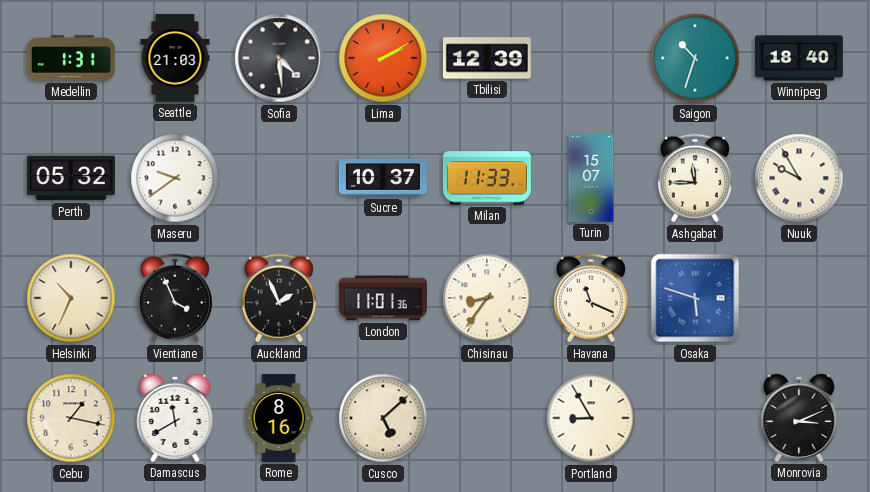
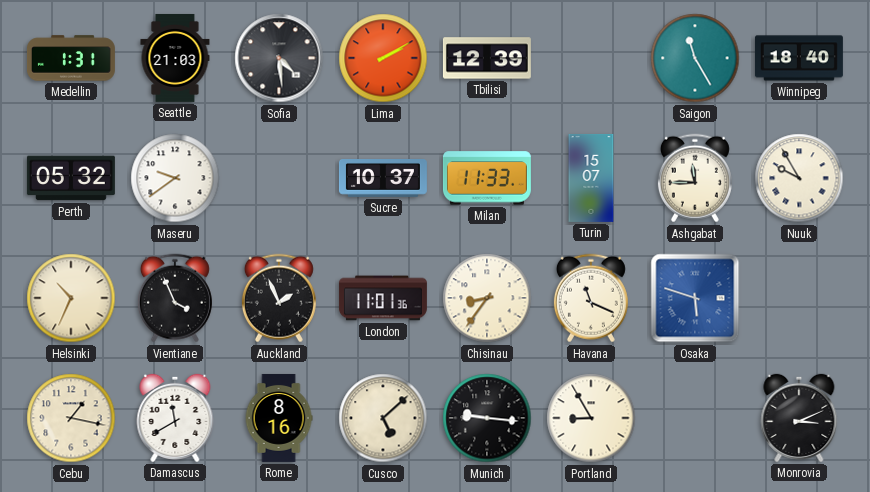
Saigon: 10:33 -> 11:25 (695, 58)
Munich: none -> 9:16 (487, 418)
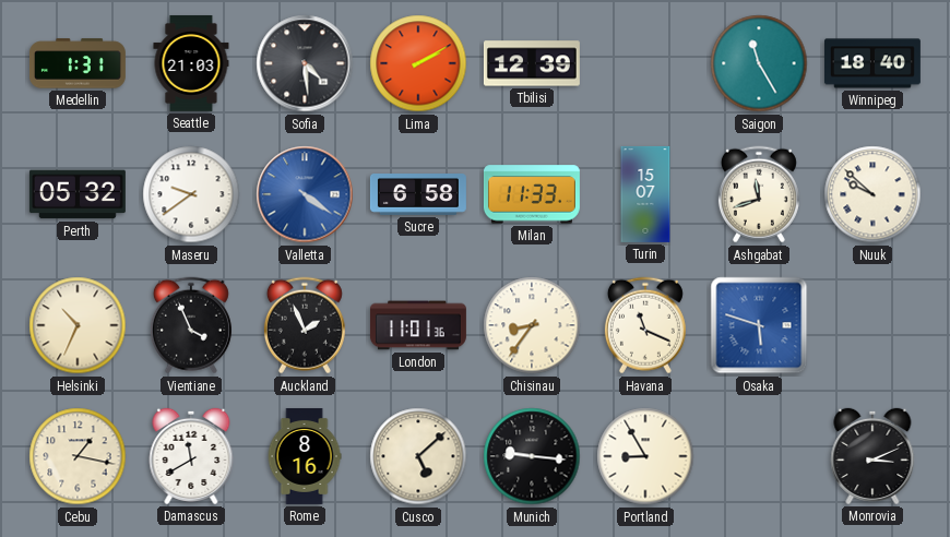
Valletta: none -> 4:21 (305, 194)
Sucre: 10:37 -> 6:58 (418, 195)
Ashgabat: 11:45 -> 11:42 (759, 194)
Nuuk: 9:55 -> 9:52 (872, 194)
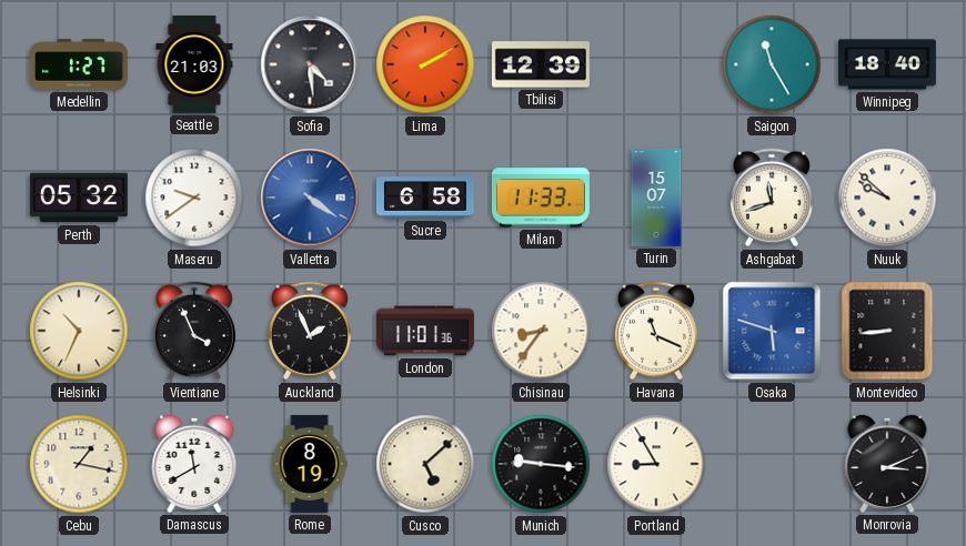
Medellin: 1:31 -> 1:27 (79, 64)
Montevideo: none -> 8:44 (887, 331)
Rome: 8:16 -> 8:19 (310, 464)
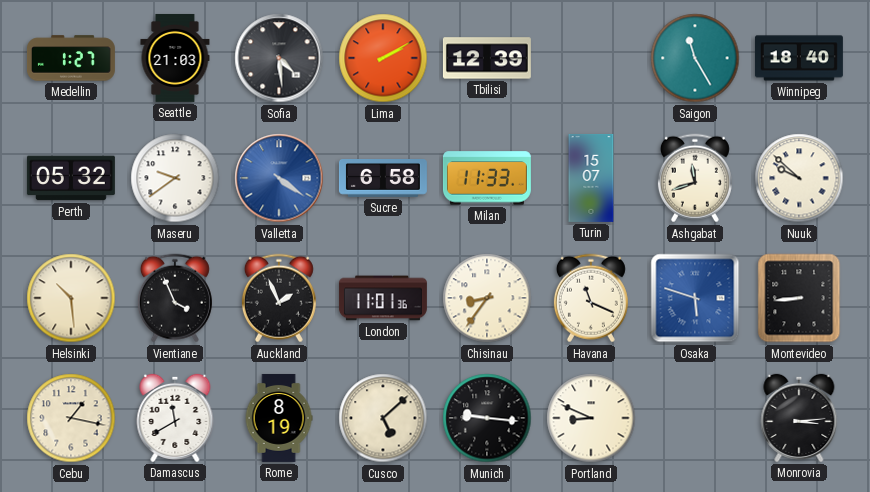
Helsinki: 10:34 -> 10:29 (71, 298)
Portland: 8:55 -> 8:49 (591, 418)
Monrovia: 3:11 -> 3:14 (799, 418)
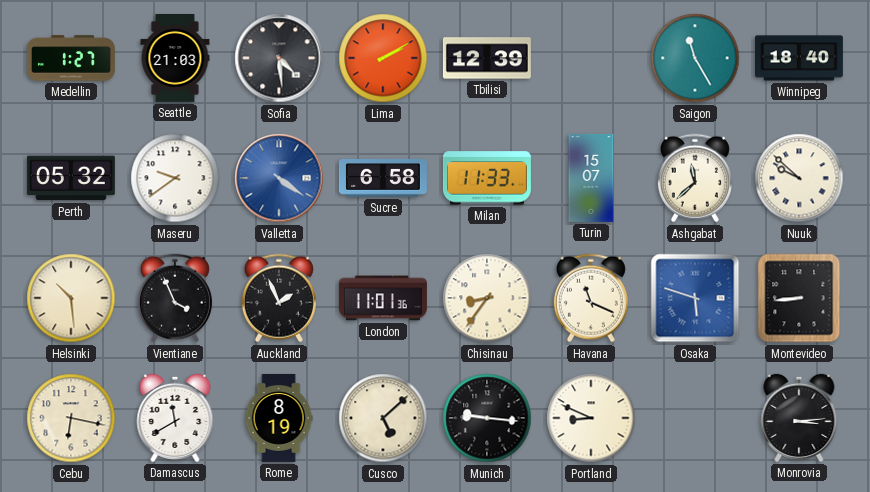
Ashgabat: 11:42 -> 11:38 (695, 178)
Cebu: 1:17 -> 6:17 (71, 418)
